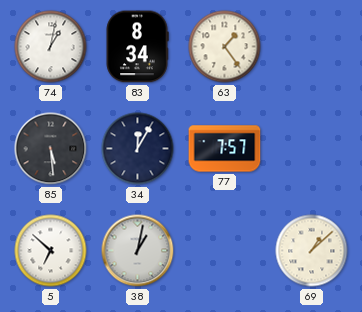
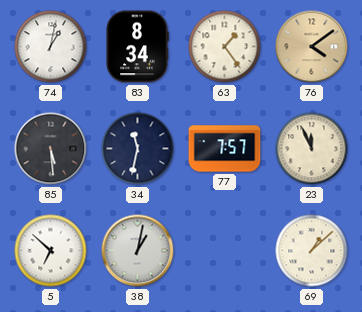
76: none -> 4:09 (312, 47)
34: 12:05 -> 11:32 (138, 149)
23: none -> 11:56 (312, 149)
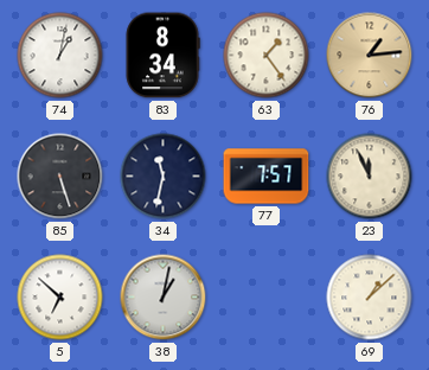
76: 4:09 -> 1:14 (370, 56)
85: 5:29 -> 5:27 (60, 177)
